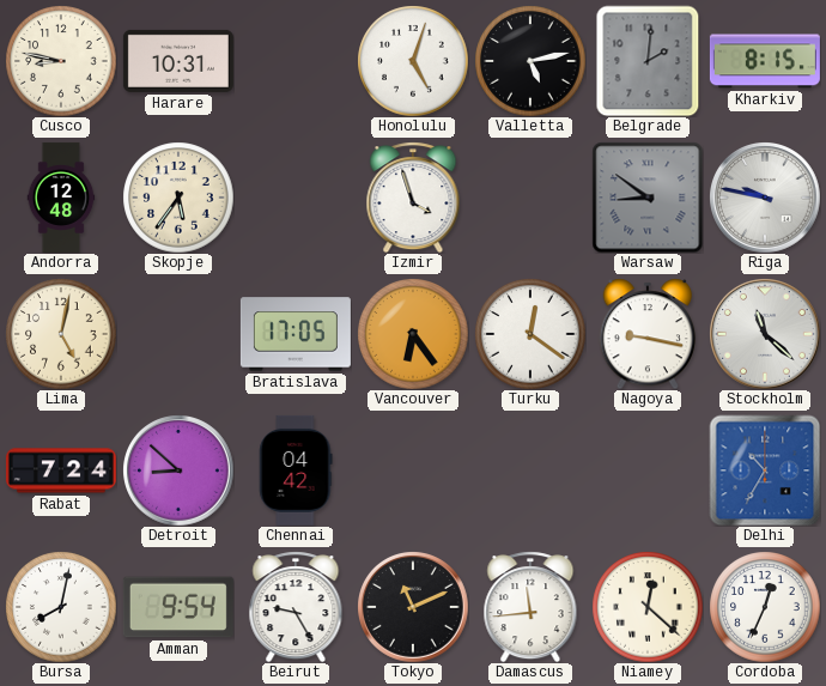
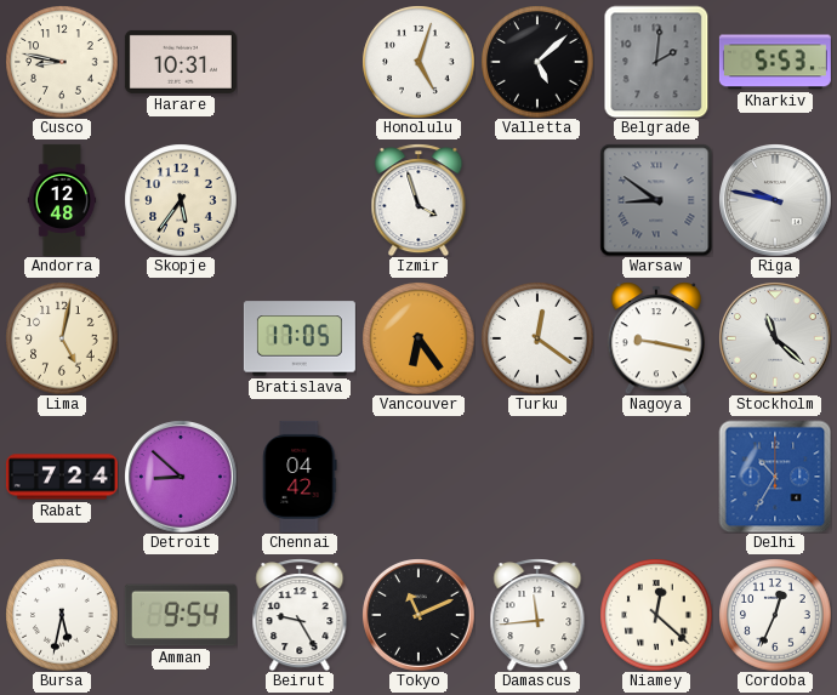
Valletta: 5:13 -> 5:08 (537, 62)
Kharkiv: 8:15 -> 5:53 (775, 62)
Bursa: 8:02 -> 5:32 (62, 615)
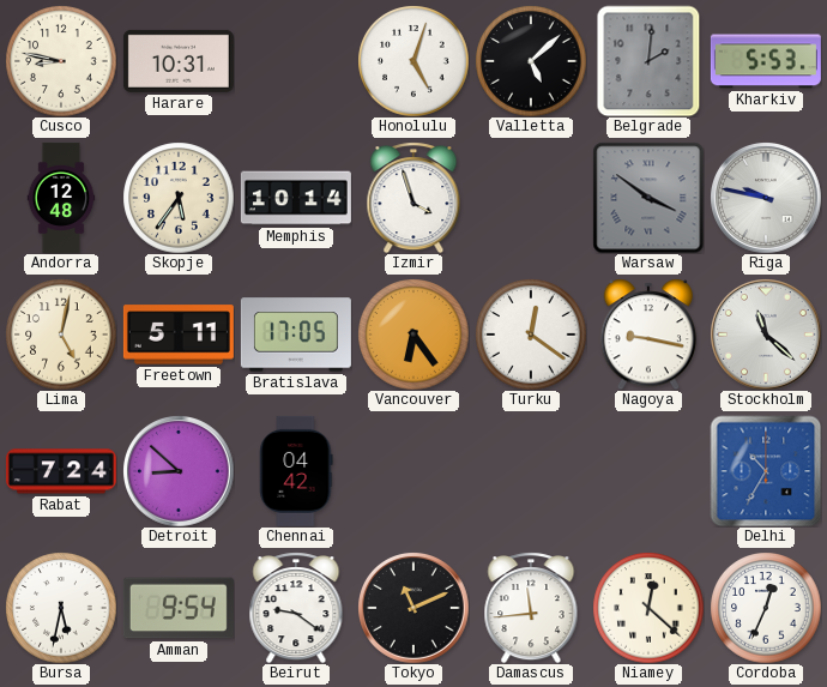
Memphis: none -> 10:14 (296, 198)
Warsaw: 8:51 -> 3:51 (648, 198)
Freetown: none -> 5:11 (179, 335)
Beirut: 9:25 -> 9:21 (296, 608)
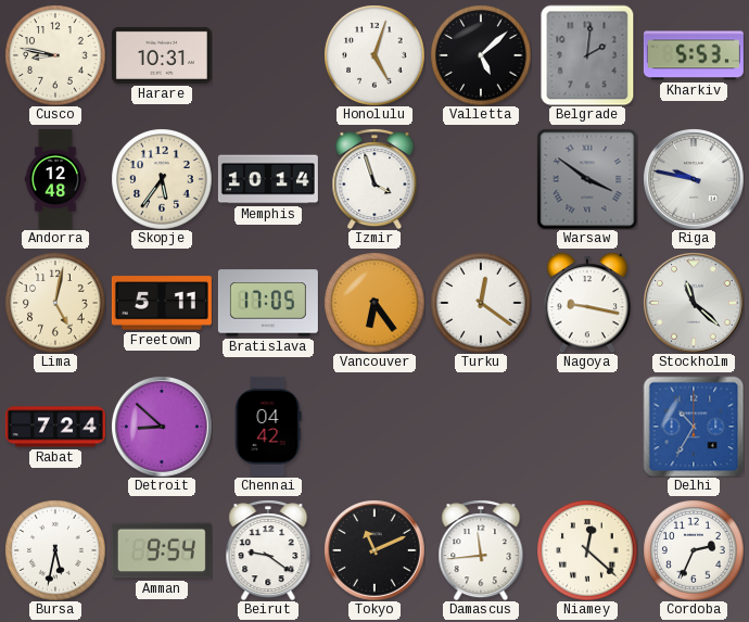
Cordoba: 12:34 -> 2:34 (694, 550)
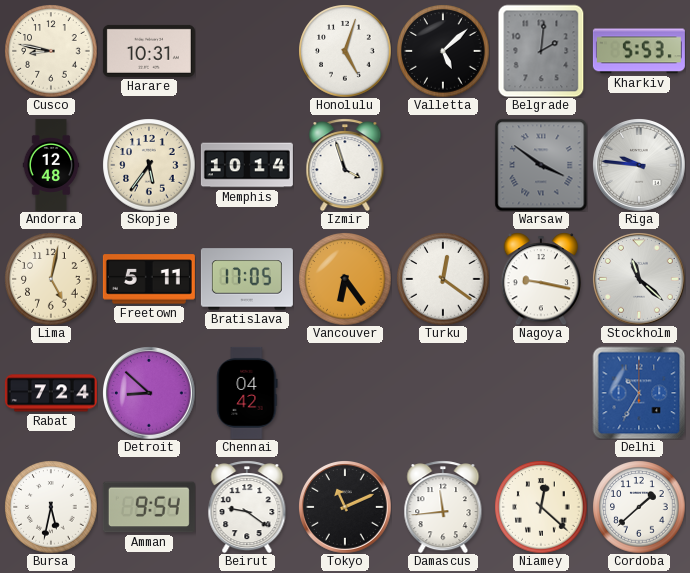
Riga: 9:47 -> 9:46 (639, 165)
Cordoba: 2:34 -> 1:38 (639, 507)
